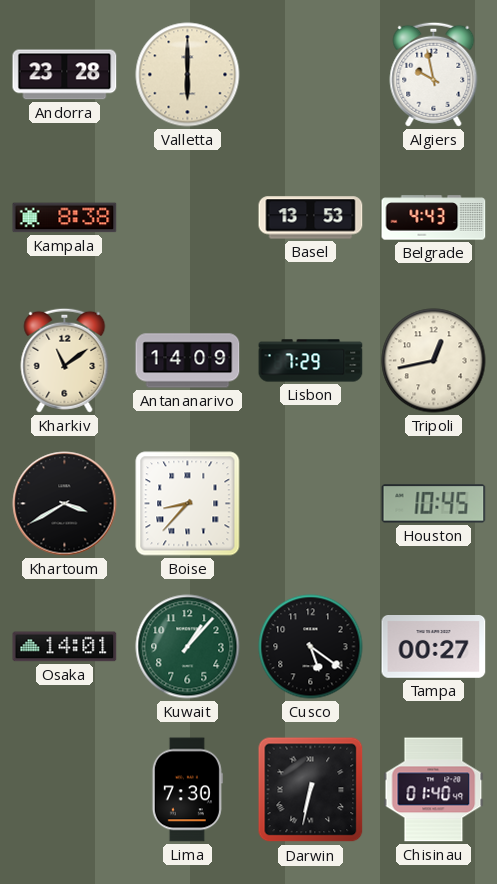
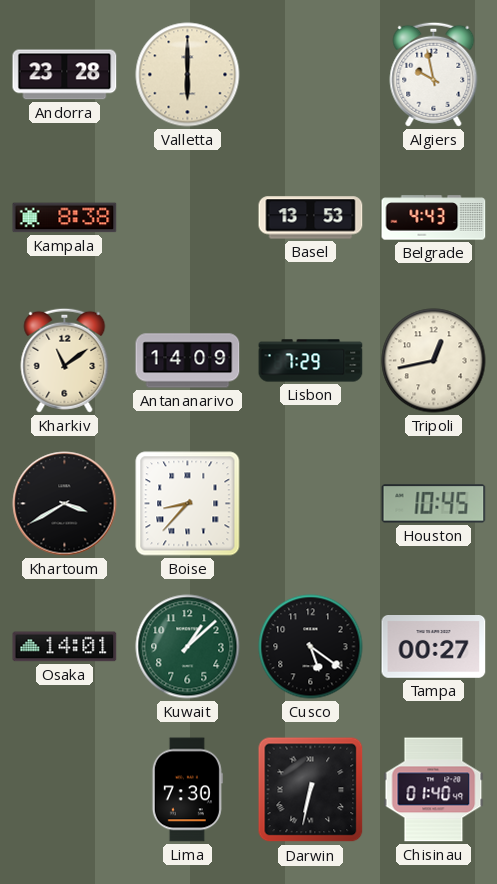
Kuwait: 1:07 -> 1:08 (188, 647)
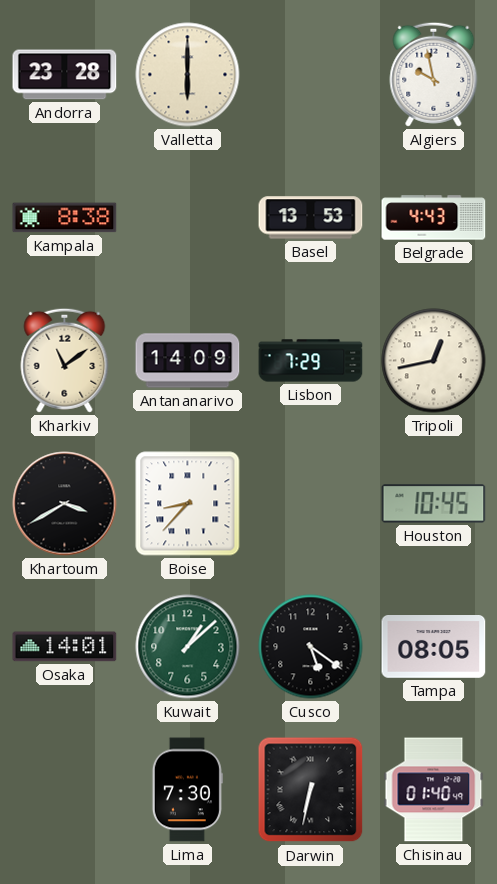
Tampa: 00:27 -> 08:05 (434, 647)
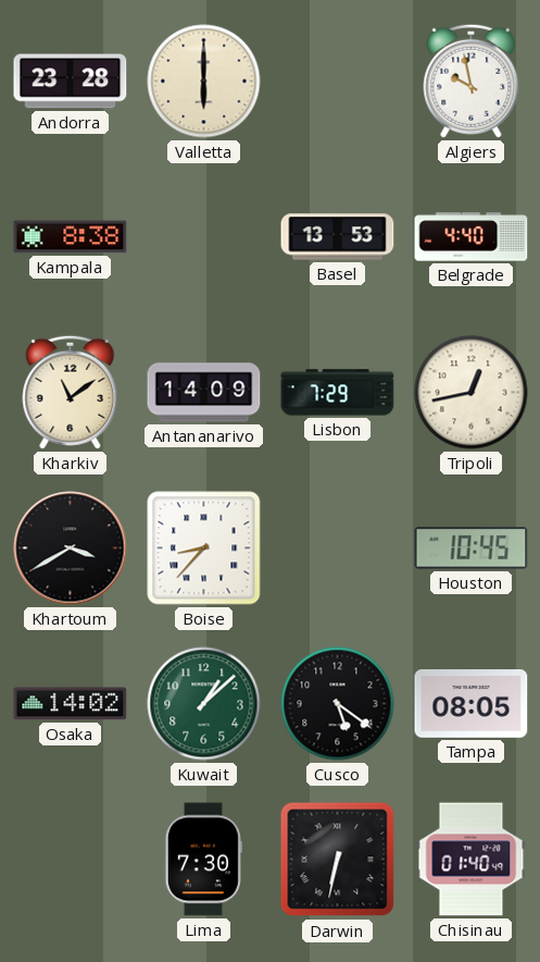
Belgrade: 4:43 -> 4:40 (472, 237)
Osaka: 14:01 -> 14:02 (71, 704)
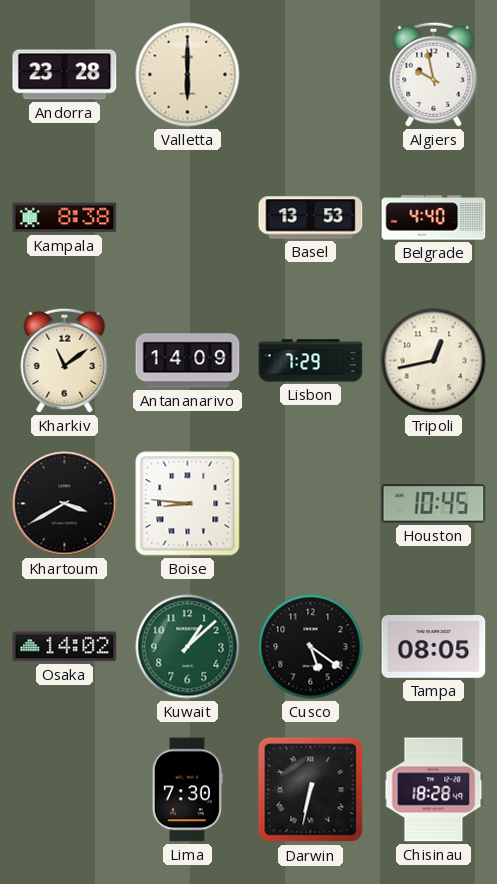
Boise: 8:37 -> 8:46 (188, 504)
Chisinau: 01:40 -> 18:28 (434, 790)
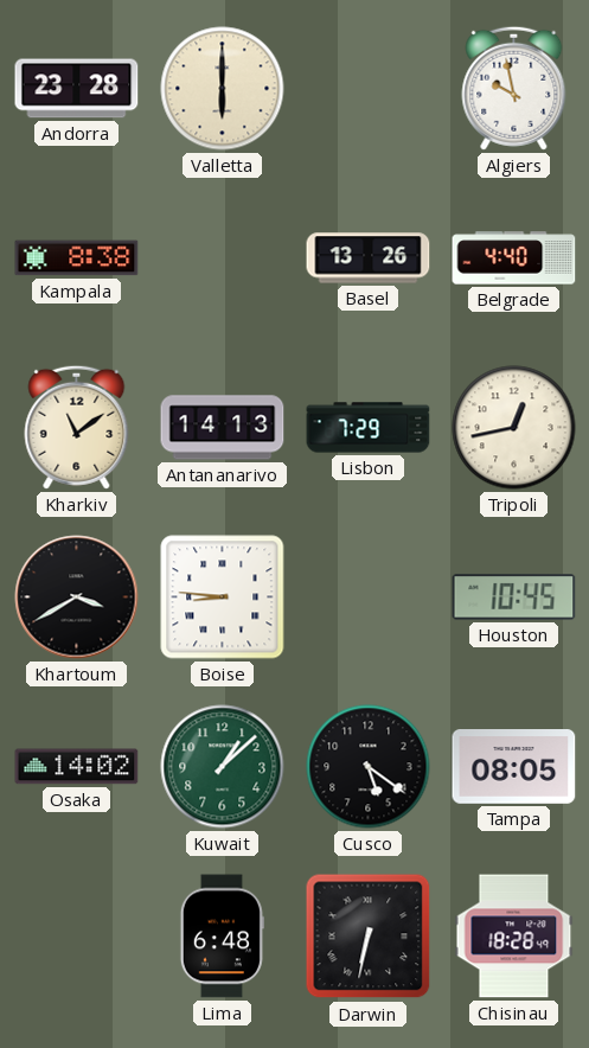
Basel: 13:53 -> 13:26 (369, 258)
Antananarivo: 14:09 -> 14:13 (223, 428)
Lima: 7:30 -> 6:48 (222, 937)
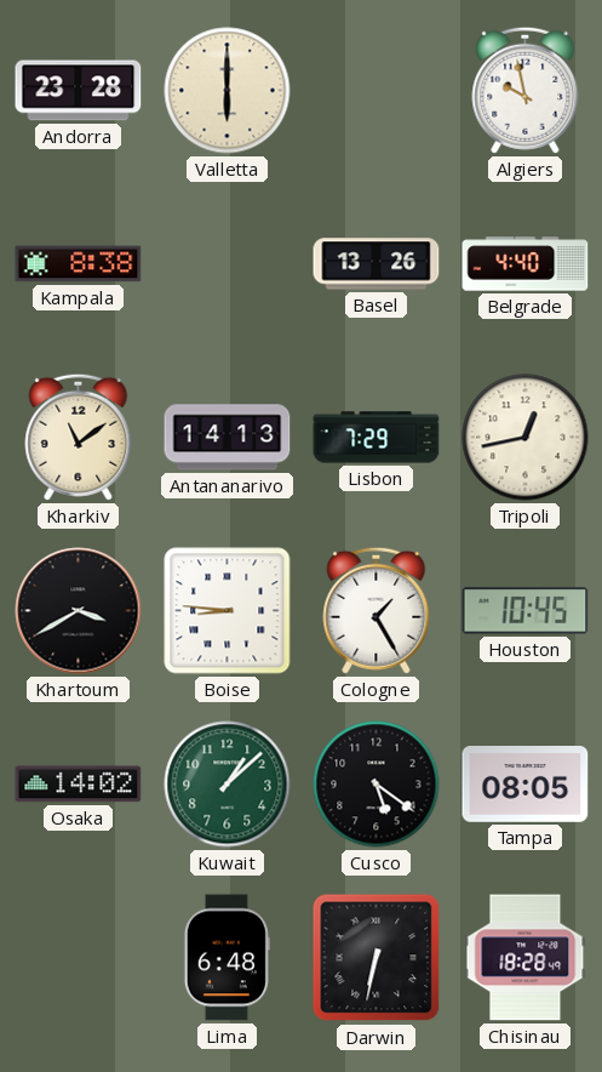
Cologne: none -> 1:25 (377, 610)
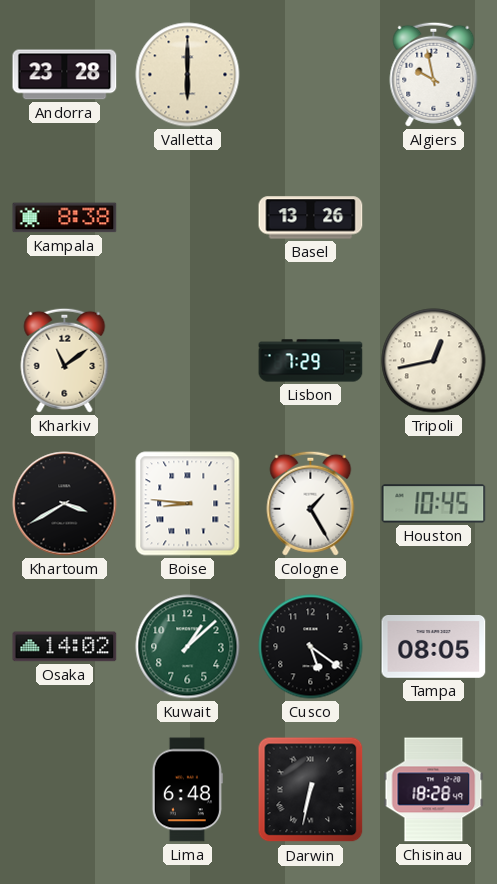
Belgrade: 4:40 -> none (526, 264)
Antananarivo: 14:13 -> none (228, 438)
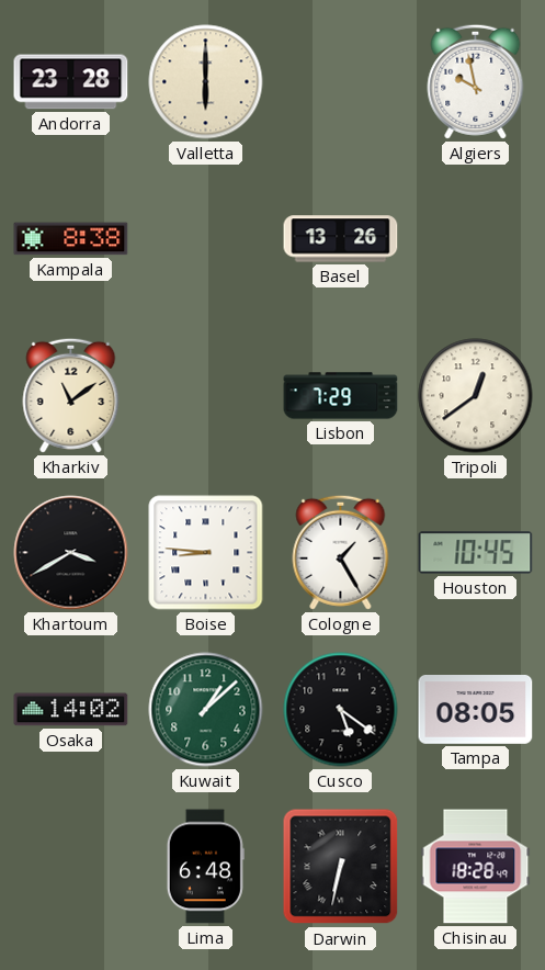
Tripoli: 12:43 -> 12:39 (476, 396)
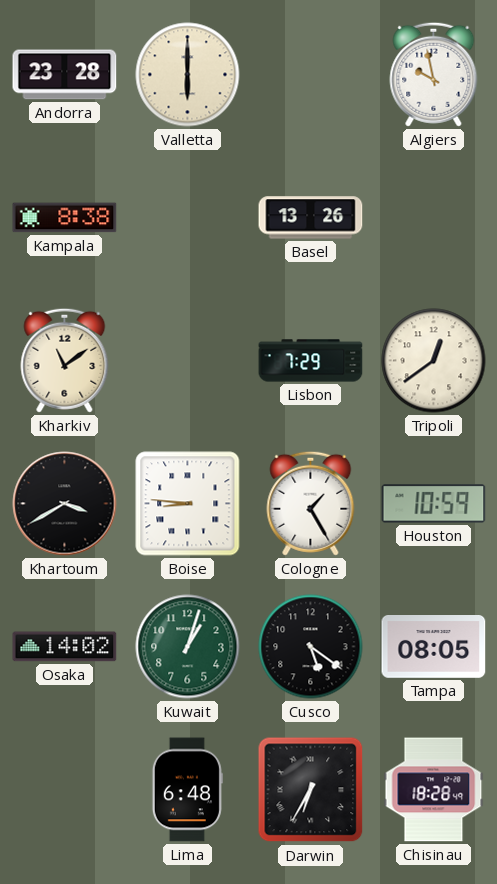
Houston: 10:45 -> 10:59 (434, 504)
Kuwait: 1:08 -> 1:03 (188, 647)
Darwin: 6:32 -> 6:35 (311, 790)
